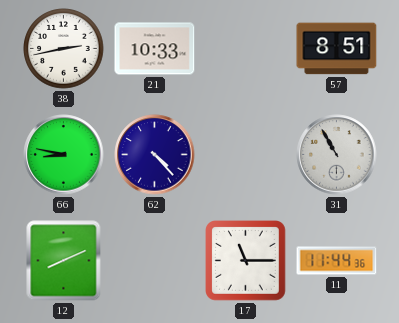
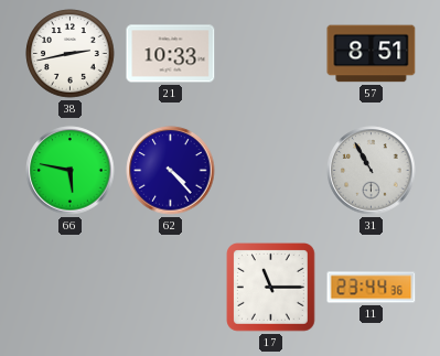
66: 8:47 -> 5:47 (71, 171)
12: 8:11 -> none (64, 261)
11: 11:44 -> 23:44 (372, 288)
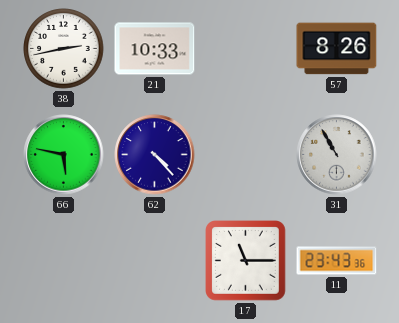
57: 8:51 -> 8:26 (337, 49)
11: 23:44 -> 23:43 (337, 261)
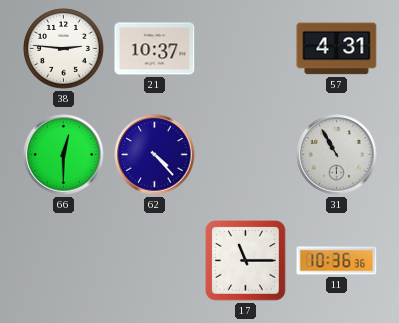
38: 2:43 -> 2:46 (64, 49)
21: 10:33 -> 10:37 (155, 49)
57: 8:26 -> 4:31 (337, 49)
66: 5:47 -> 12:30 (64, 155)
11: 23:43 -> 10:36 (337, 261)
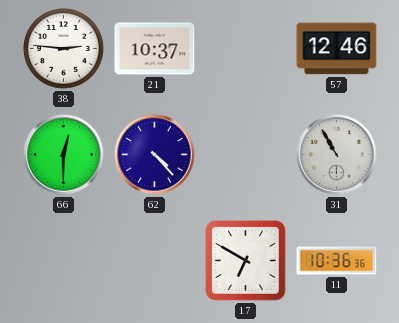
57: 4:31 -> 12:46 (337, 49)
17: 11:15 -> 6:50 (246, 261)
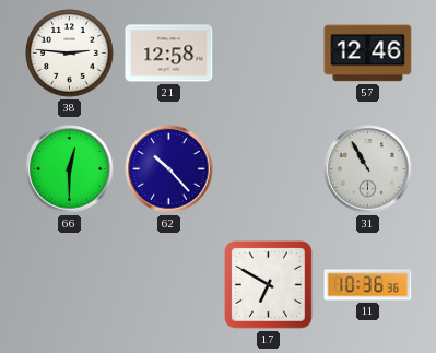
21: 10:37 -> 12:58 (169, 54)
62: 4:23 -> 10:23 (169, 169)
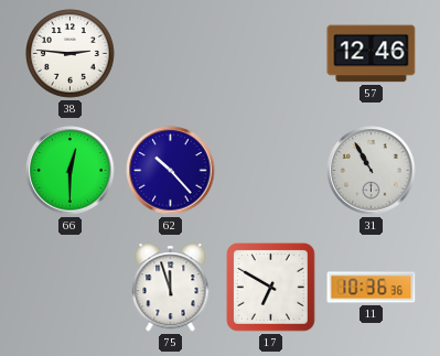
21: 12:58 -> none (169, 54)
75: none -> 11:57 (171, 288)
